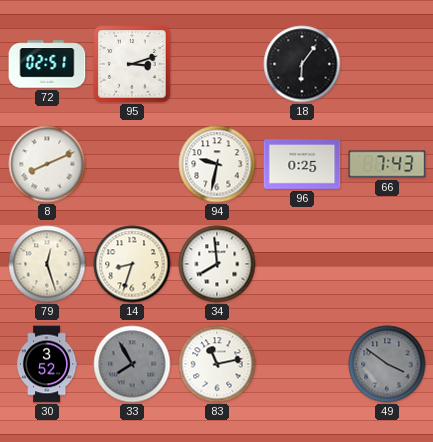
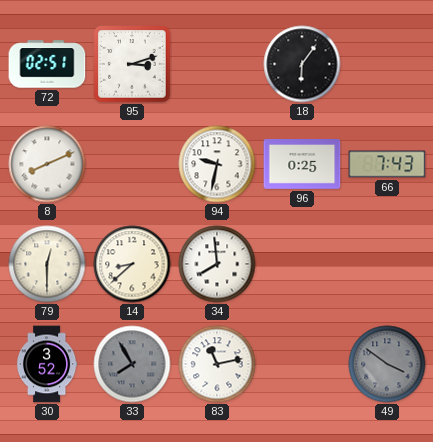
79: 12:27 -> 12:30 (47, 264)
14: 8:33 -> 8:38 (132, 264)
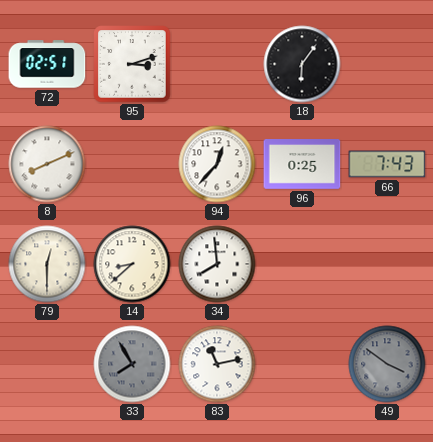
94: 9:32 -> 12:37 (217, 164)
30: 3:52 -> none (47, 364)
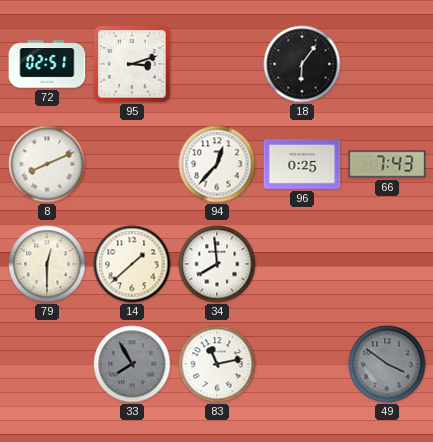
14: 8:38 -> 1:38 (132, 264)
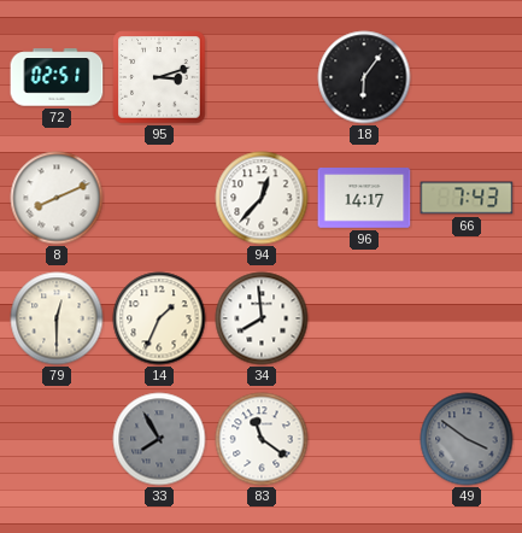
96: 0:25 -> 14:17 (364, 198)
14: 1:38 -> 1:34 (159, 318)
83: 11:13 -> 11:21 (262, 439)
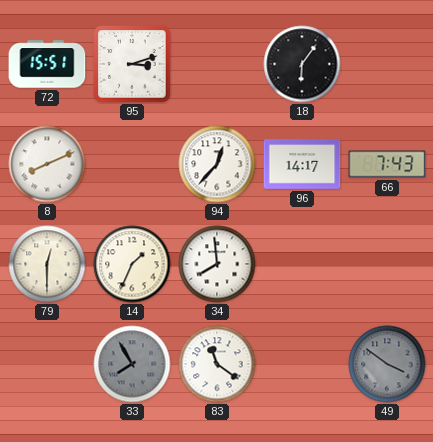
72: 02:51 -> 15:51 (47, 64)
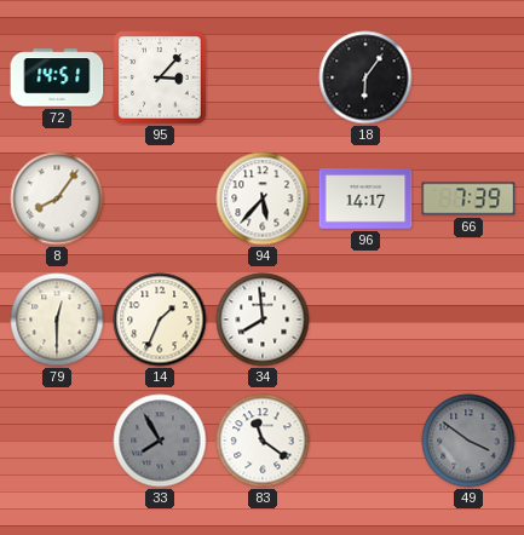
72: 15:51 -> 14:51 (57, 77)
95: 3:12 -> 3:07 (160, 77)
8: 8:11 -> 8:06 (57, 199)
94: 12:37 -> 5:37 (263, 199)
66: 7:43 -> 7:39 (468, 199)
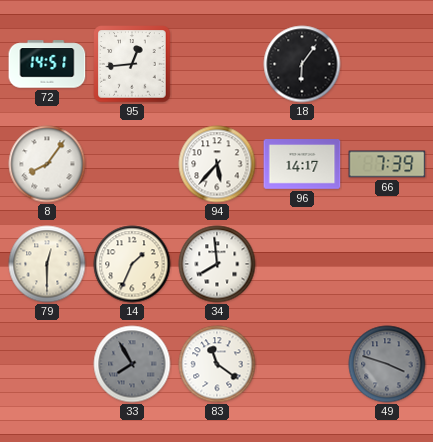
95: 3:07 -> 12:44 (132, 64)
49: 3:51 -> 3:48 (387, 364)
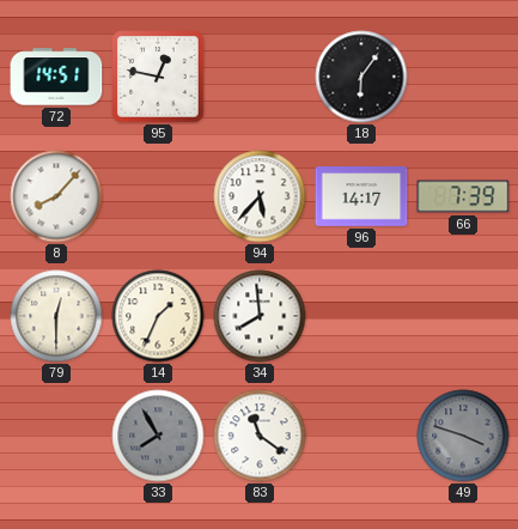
95: 12:44 -> 12:47 (158, 77)
8: 8:06 -> 8:07 (56, 196)
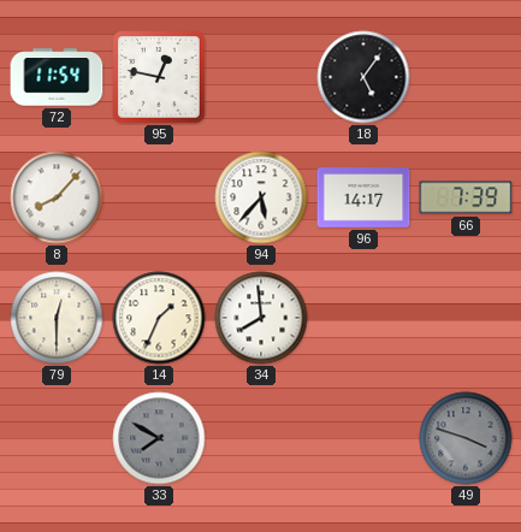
72: 14:51 -> 11:54 (57, 77)
18: 6:06 -> 5:06 (363, 77)
33: 7:55 -> 7:50 (159, 438)
83: 11:21 -> none (260, 436)
